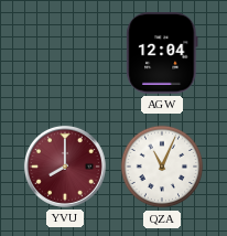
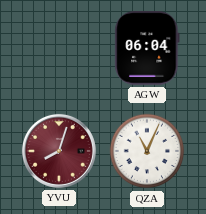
AGW: 12:04 -> 06:04 (147, 48)
YVU: 8:00 -> 8:03 (59, 151)
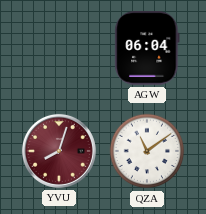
QZA: 11:04 -> 11:09 (147, 151)
